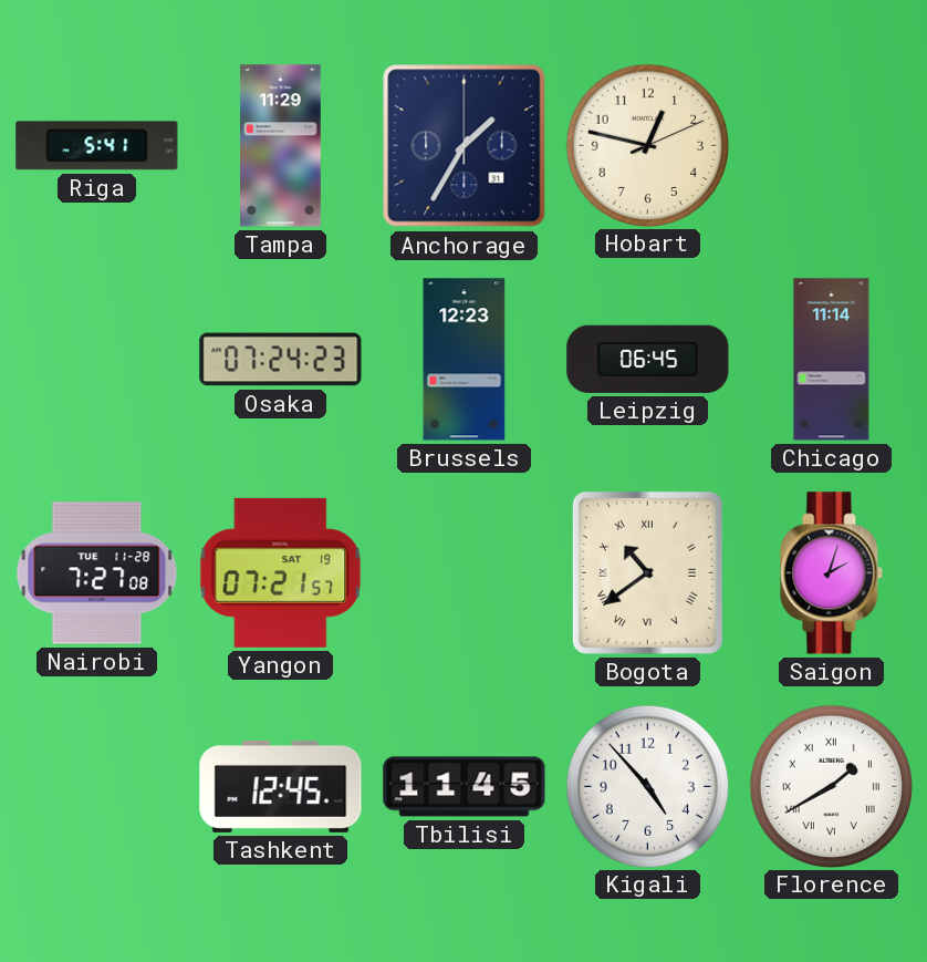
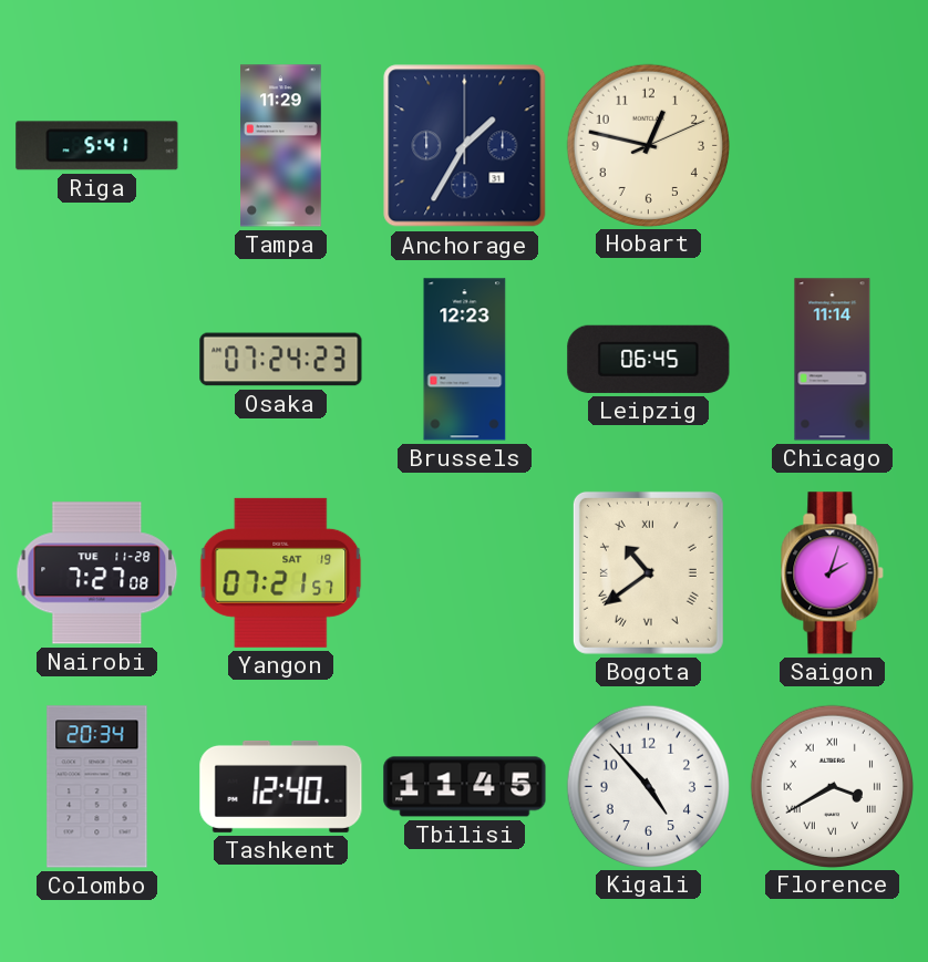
Colombo: none -> 20:34 (97, 787)
Tashkent: 12:45 -> 12:40 (281, 786)
Florence: 1:40 -> 3:40 (832, 786)
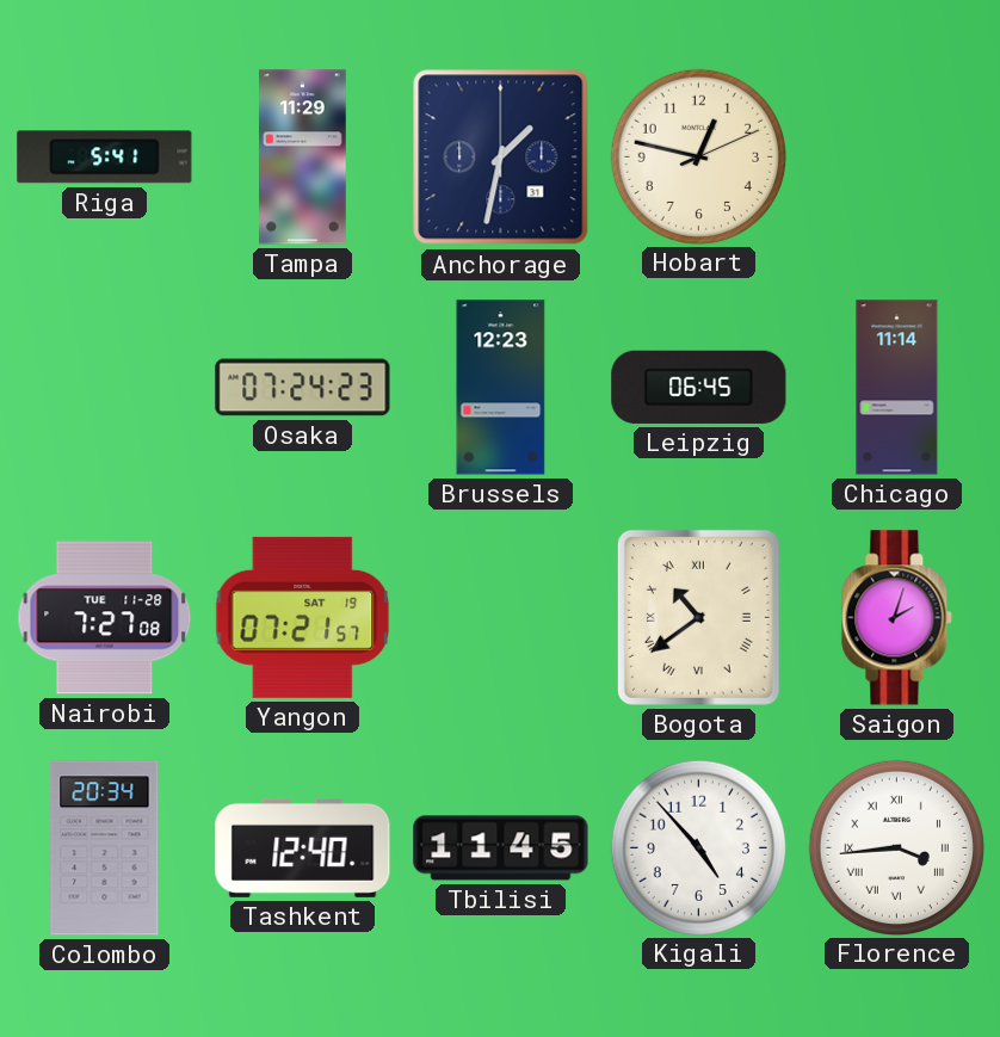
Anchorage: 1:35 -> 1:32 (501, 158)
Florence: 3:40 -> 3:44 (896, 847)
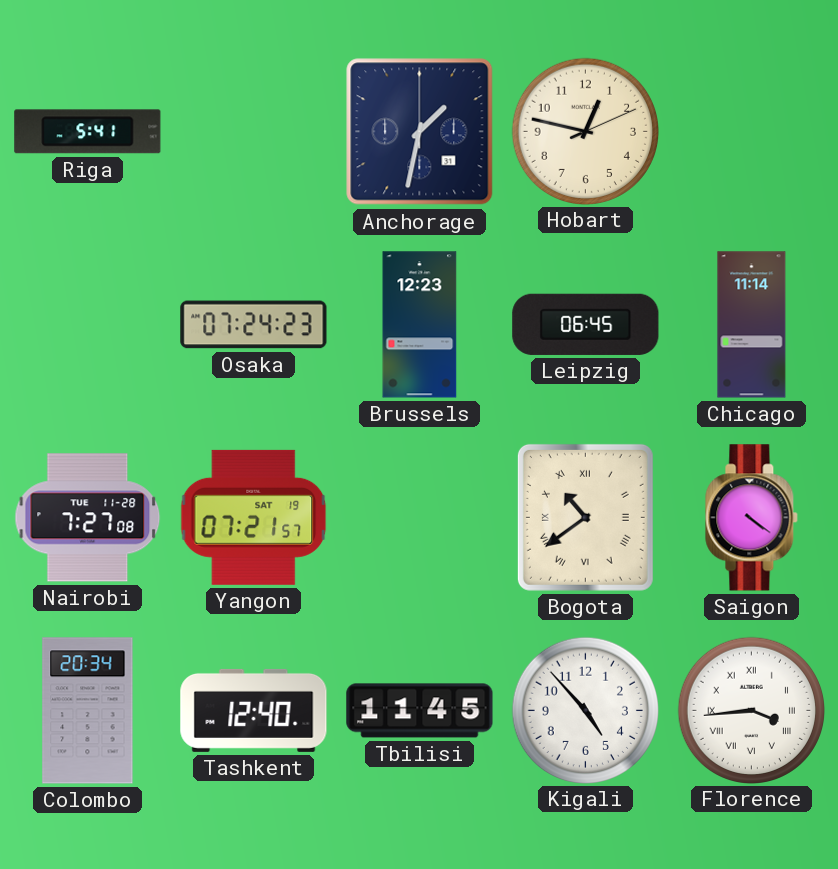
Tampa: 11:29 -> none (303, 158)
Saigon: 2:03 -> 4:21 (752, 518)
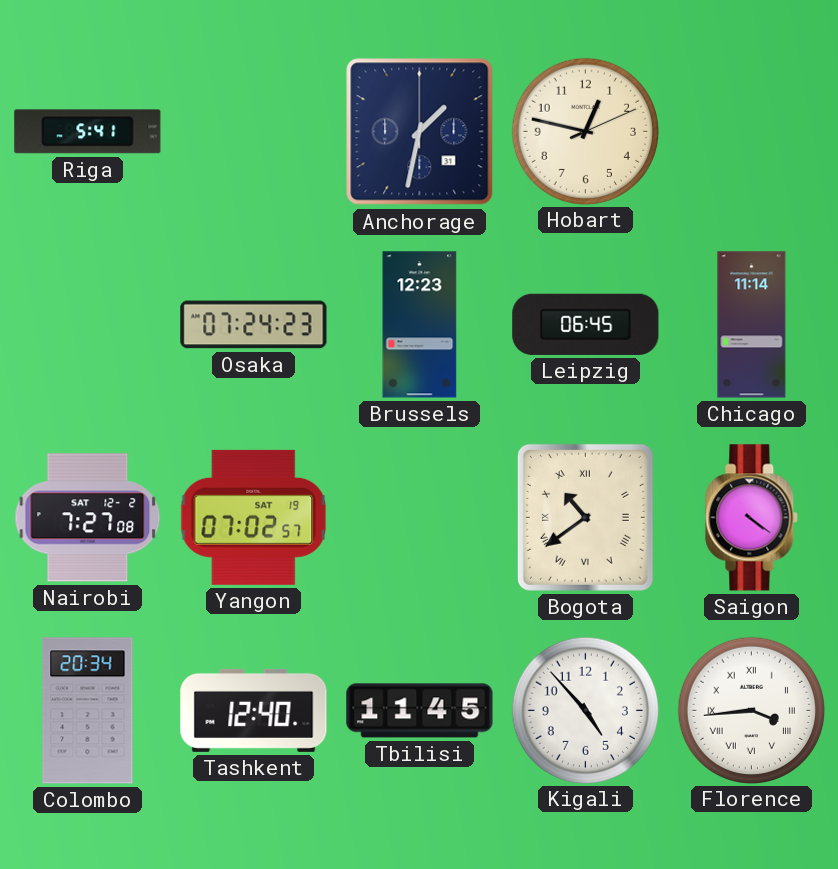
Nairobi date: TUE 11-28 -> SAT 12-2 (88, 518)
Yangon: 07:21 -> 07:02 (254, 517)
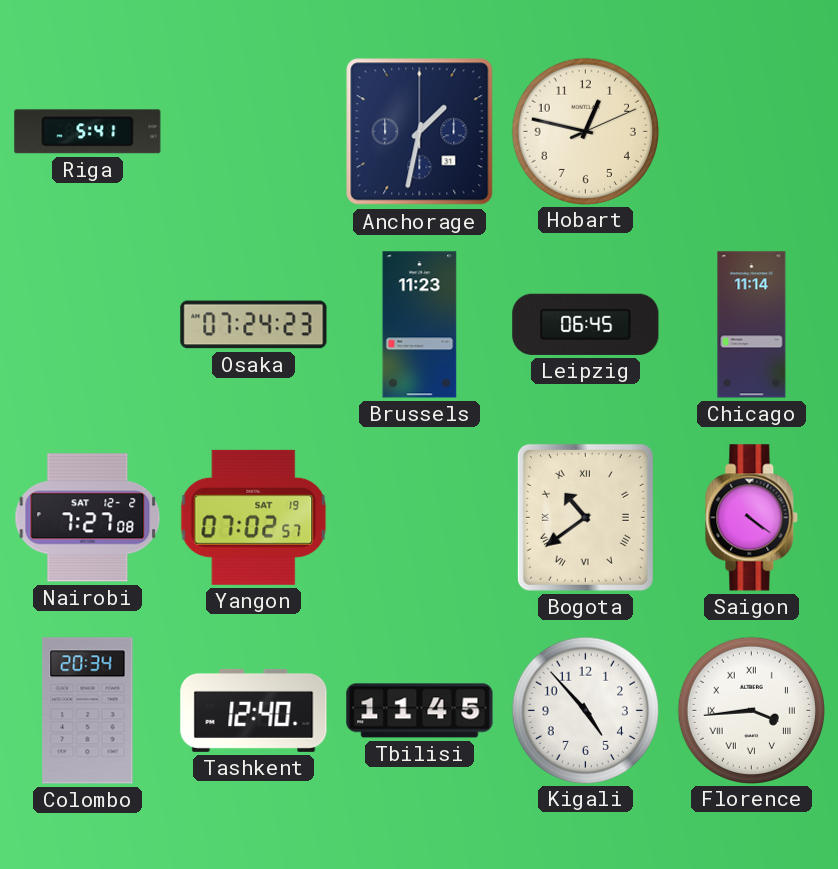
Brussels: 12:23 -> 11:23 (420, 325)
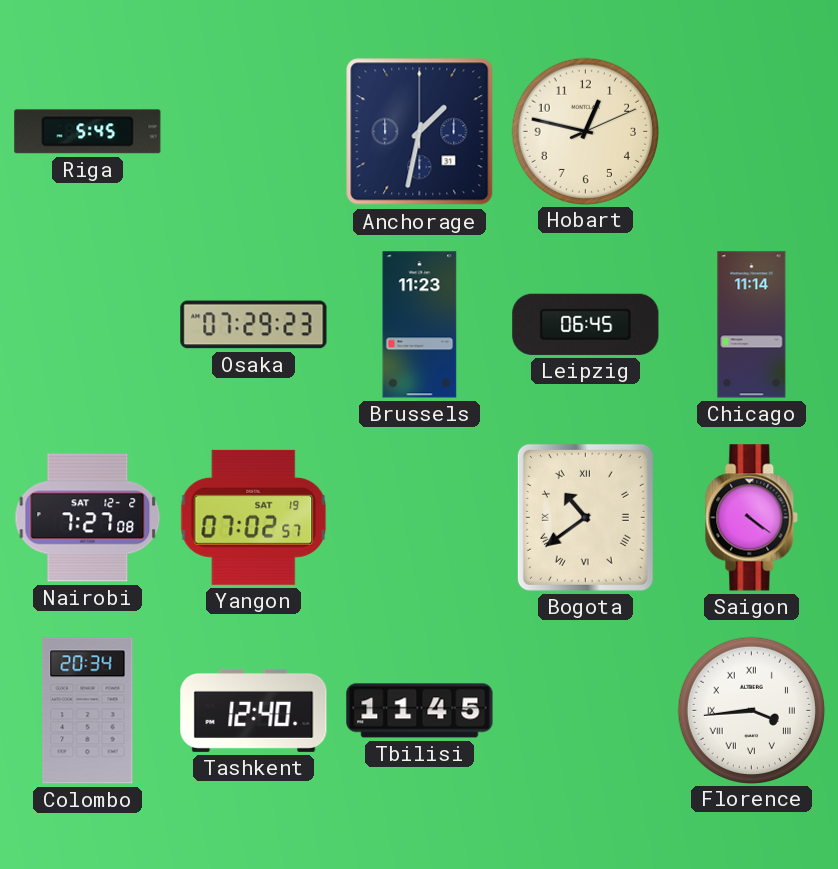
Riga: 5:41 -> 5:45 (88, 132)
Osaka: 07:24 -> 07:29 (254, 325)
Kigali: 4:53 -> none (585, 710)
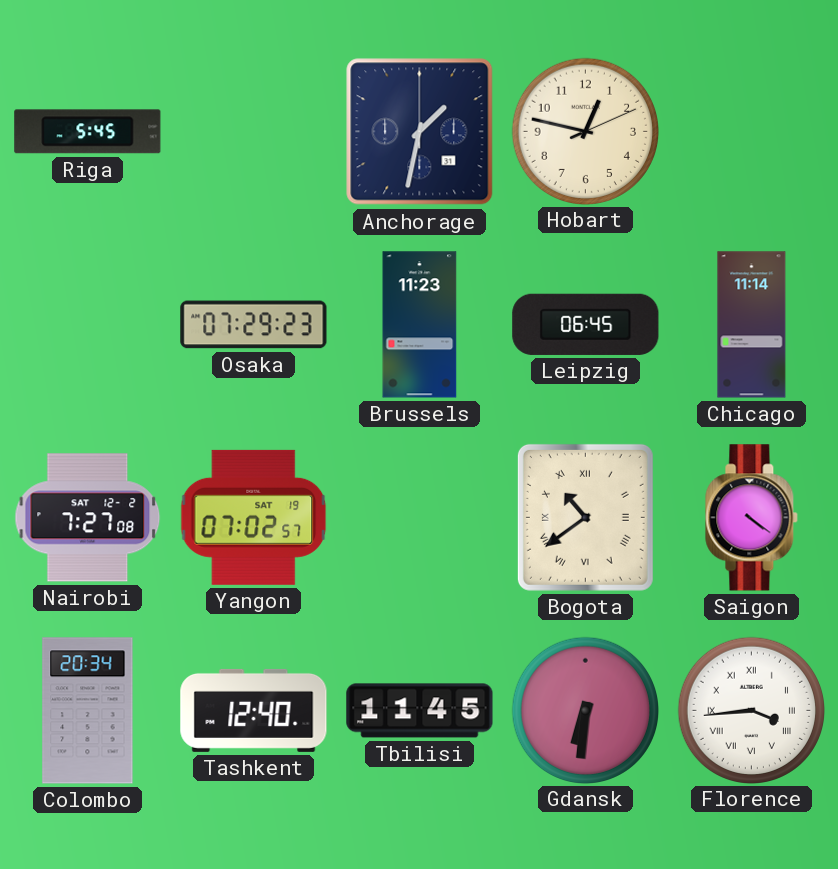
Gdansk: none -> 6:31 (585, 710)
